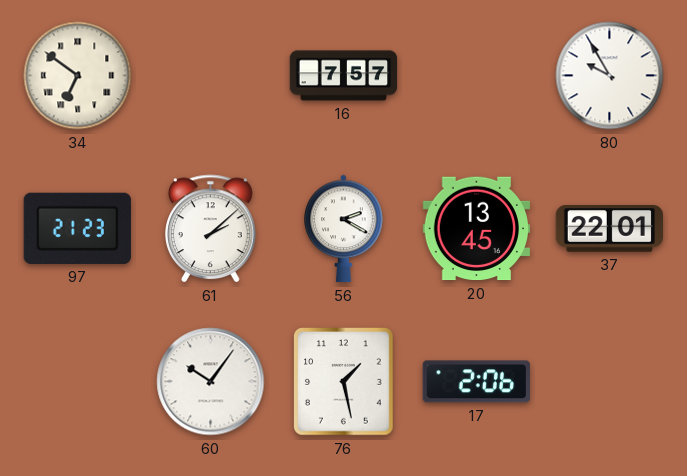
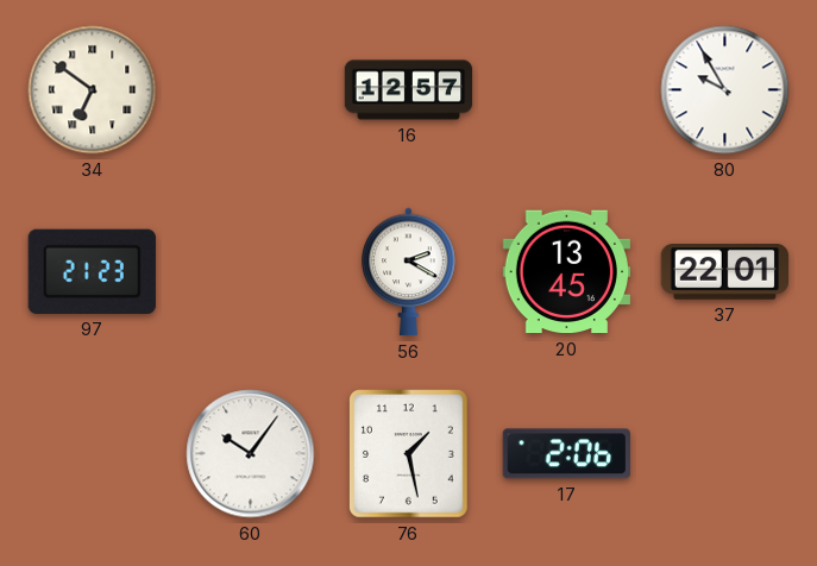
16: 7:57 -> 12:57 (409, 90)
61: 2:08 -> none (211, 229)
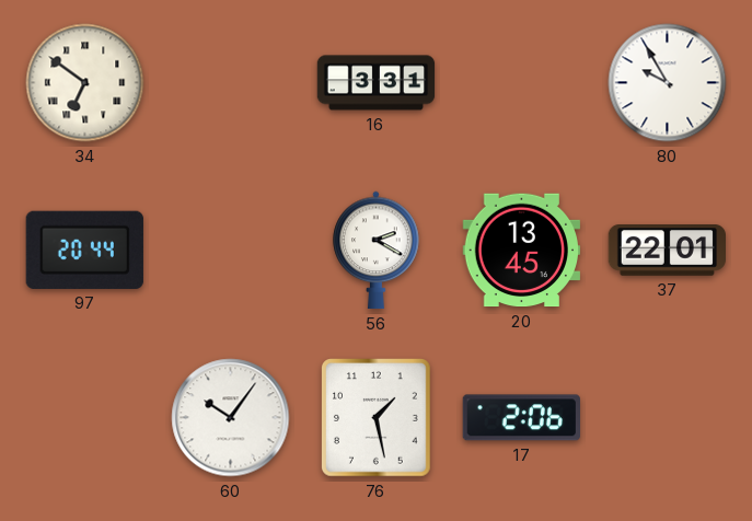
16: 12:57 -> 3:31 (377, 83)
97: 21:23 -> 20:44 (84, 250)
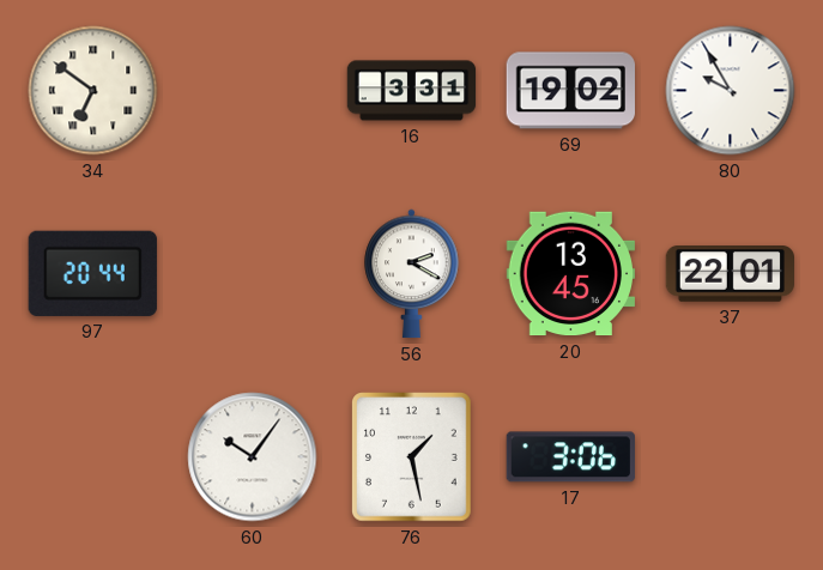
69: none -> 19:02 (570, 91)
17: 2:06 -> 3:06 (570, 457)
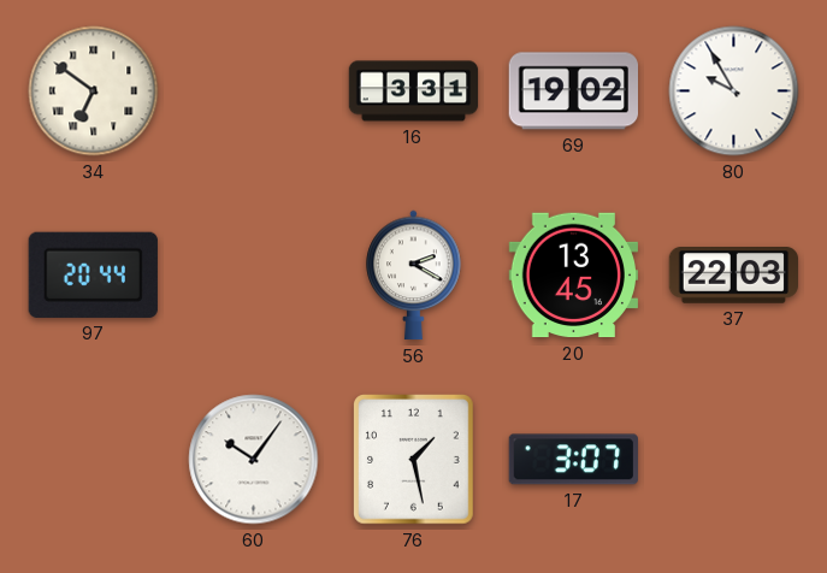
37: 22:01 -> 22:03 (733, 276)
17: 3:06 -> 3:07 (573, 460)
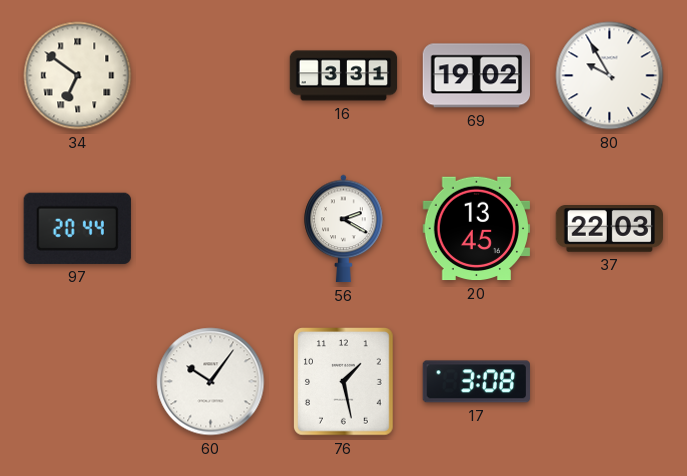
17: 3:07 -> 3:08 (476, 382)
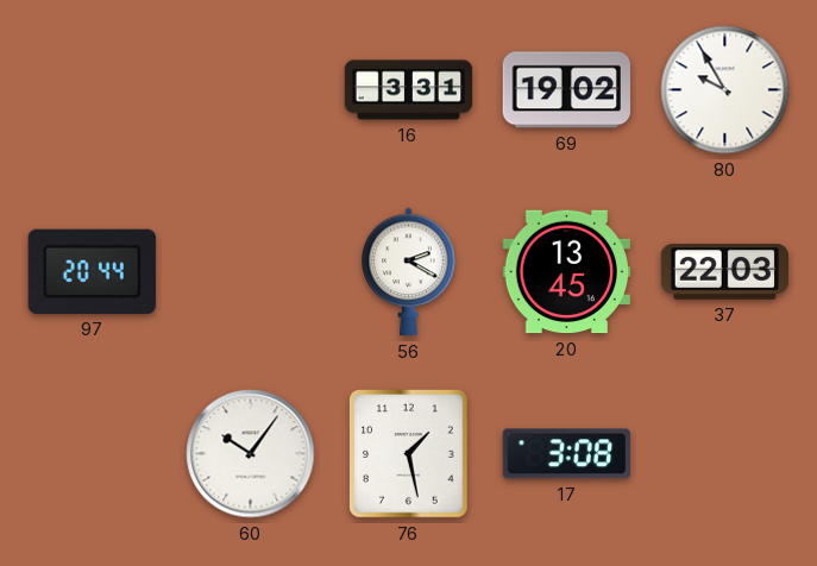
34: 6:51 -> none (78, 76)
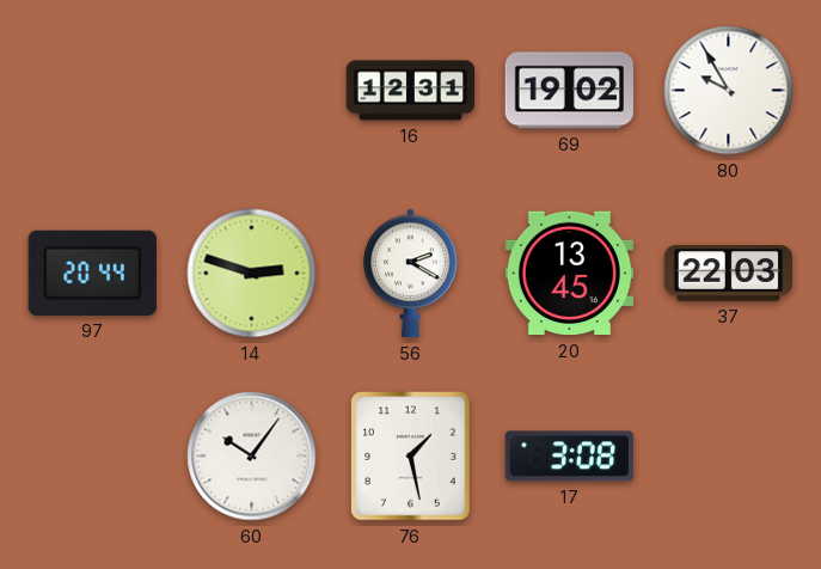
16: 3:31 -> 12:31 (411, 91)
14: none -> 2:48 (252, 274)
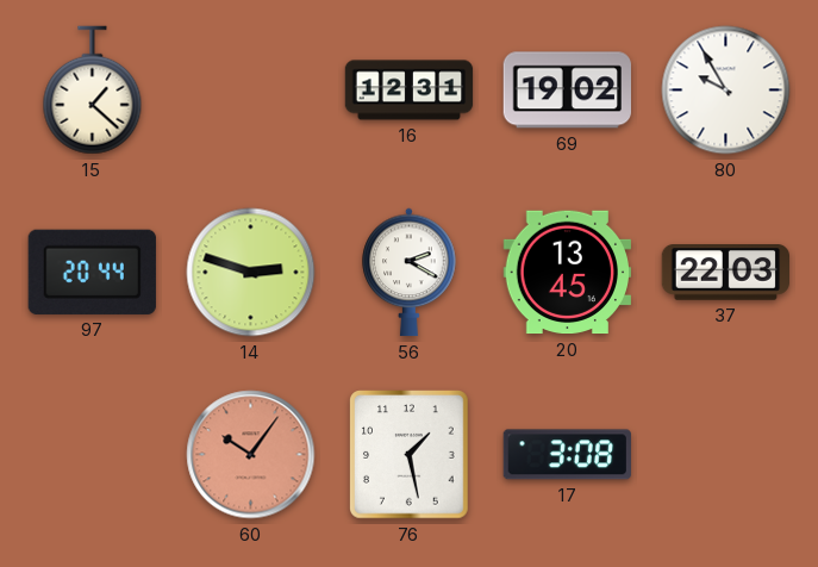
15: none -> 1:22 (93, 91)
60 dial: white -> salmon (251, 455)
